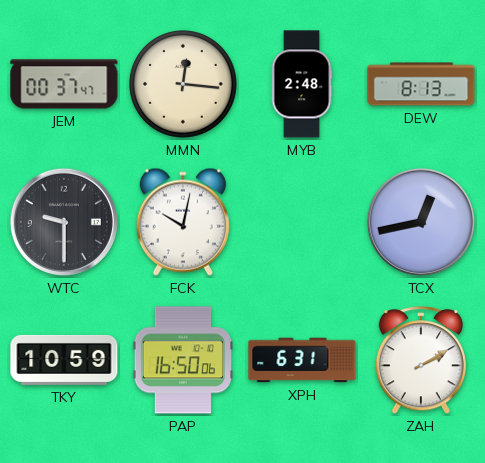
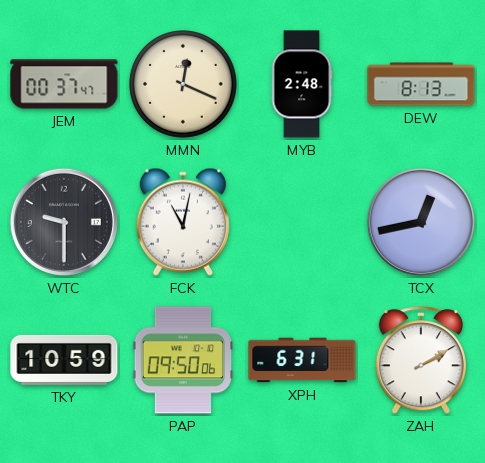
MMN: 12:16 -> 12:19 (183, 84)
FCK: 10:02 -> 11:02 (183, 222)
PAP: 16:50 -> 09:50 (183, 360)
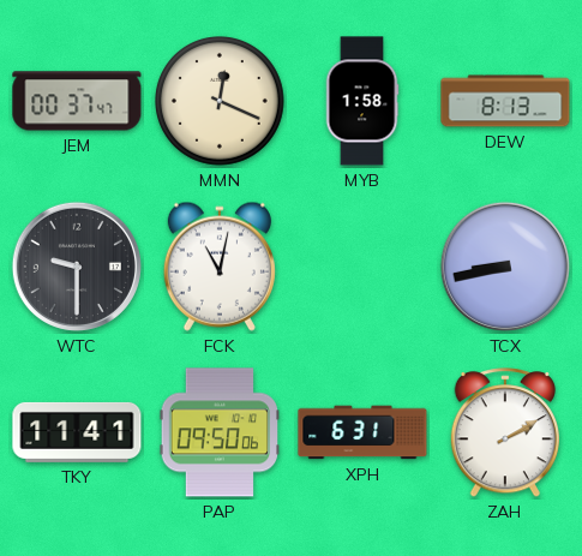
MYB: 2:48 -> 1:58 (362, 101)
TCX: 12:43 -> 8:43 (505, 267)
TKY: 10:59 -> 11:41 (77, 432)
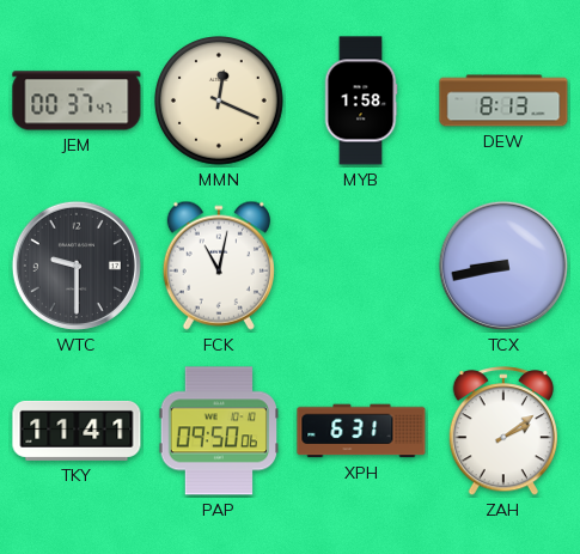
ZAH: 2:10 -> 2:09 (502, 432)
